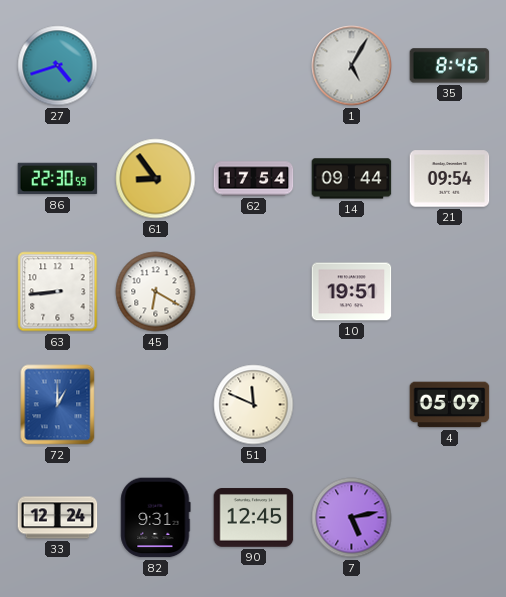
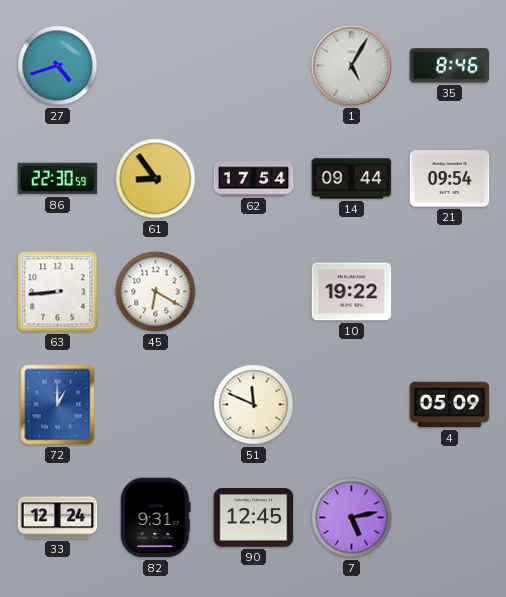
10: 19:51 -> 19:22 (352, 292)
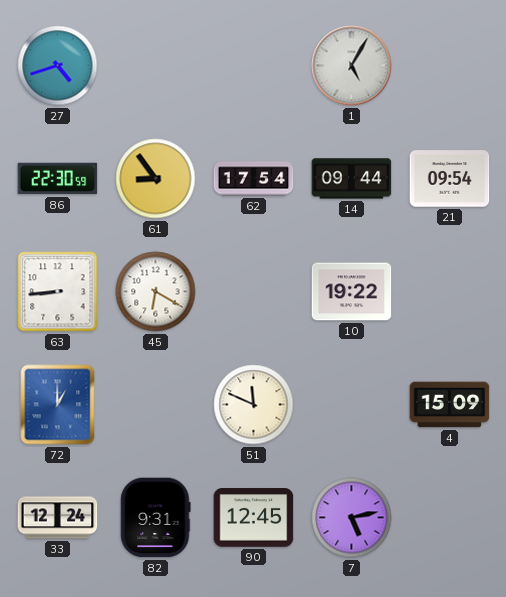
35: 8:46 -> none (450, 66)
4: 05:09 -> 15:09 (450, 405)
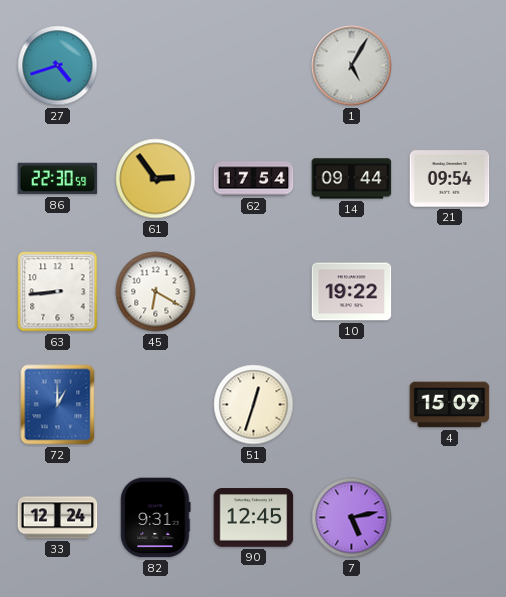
61: 8:54 -> 2:54 (156, 179)
51: 11:49 -> 12:33 (254, 405)
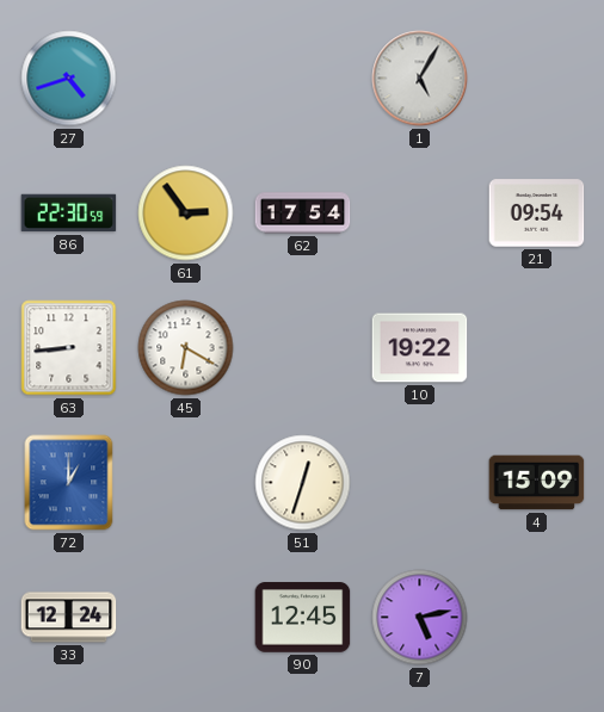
14: 09:44 -> none (352, 179)
82: 9:31 -> none (156, 518)
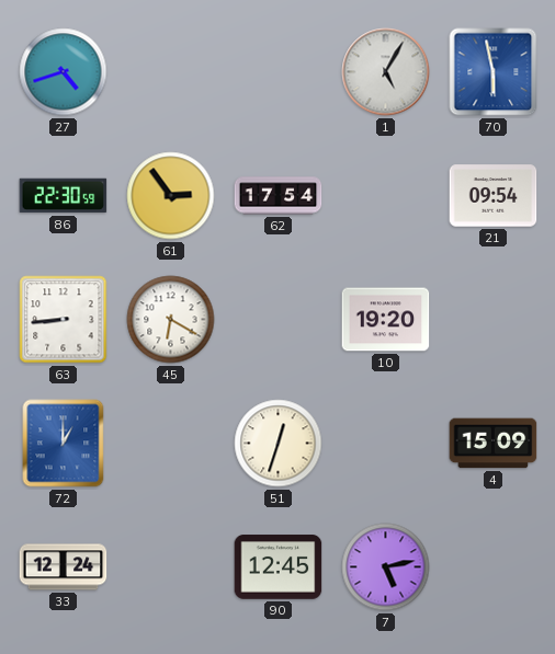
70: none -> 5:58 (494, 72)
10: 19:22 -> 19:20 (386, 320)
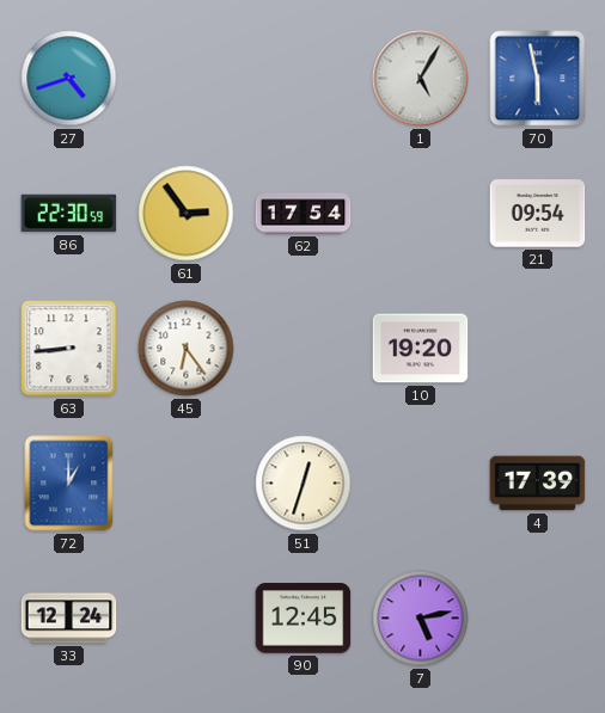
45: 6:20 -> 6:24 (187, 349)
4: 15:09 -> 17:39 (538, 484)
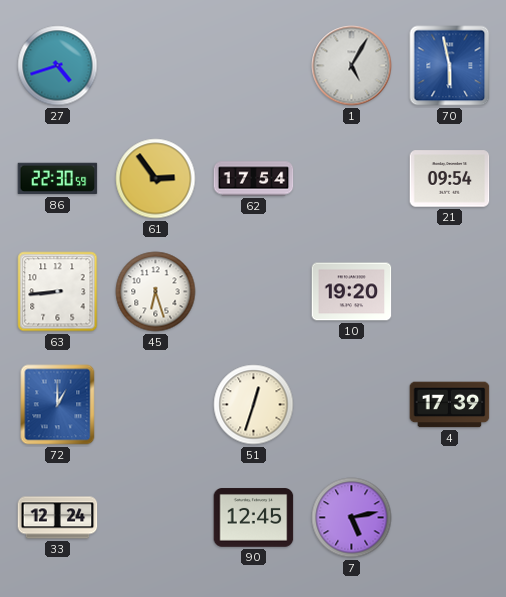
45: 6:24 -> 6:27 (156, 292)
